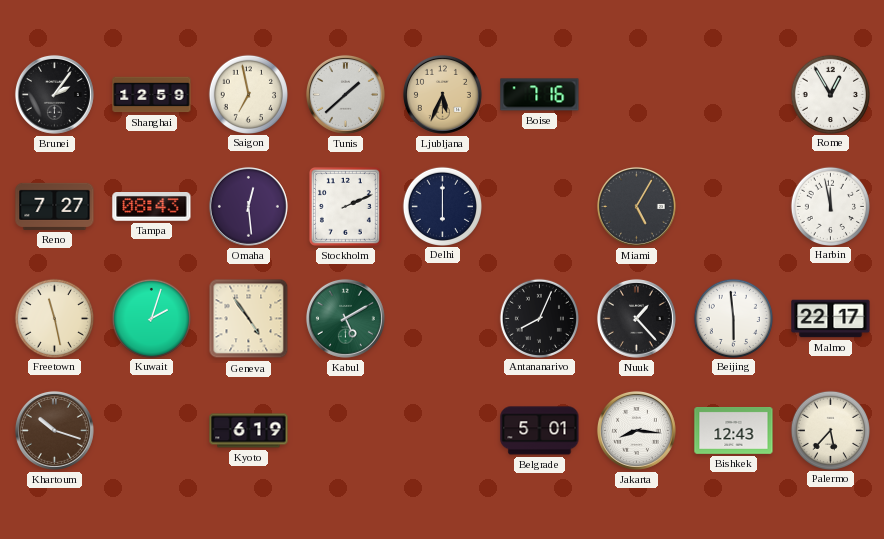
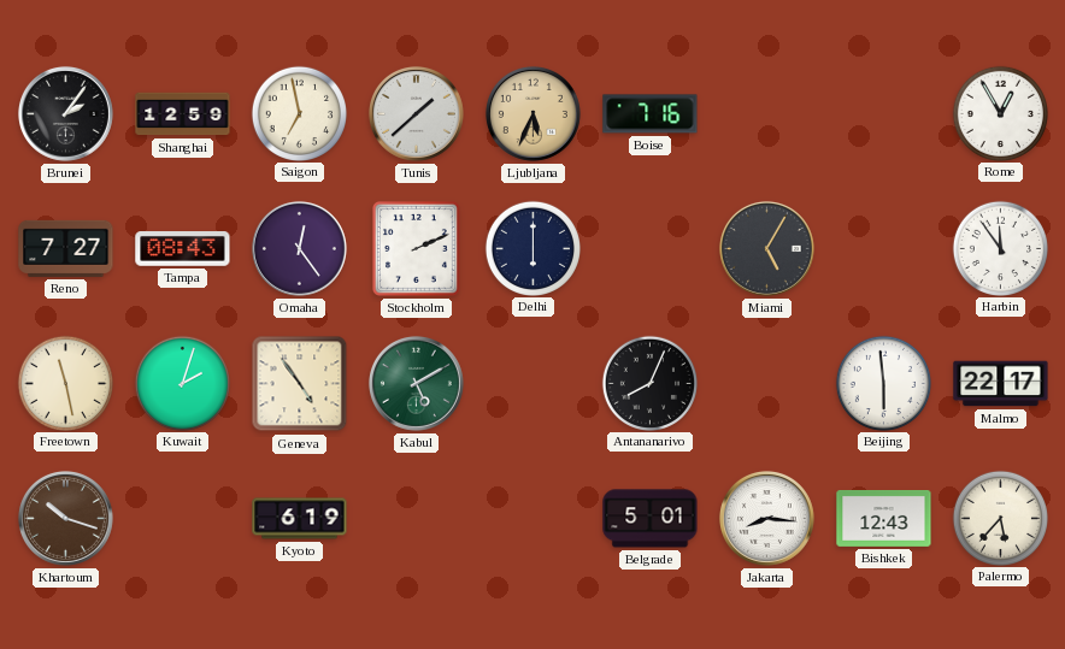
Omaha: 12:29 -> 12:24 (299, 248)
Harbin: 11:58 -> 11:54 (1000, 248)
Nuuk: 1:23 -> none (636, 318)
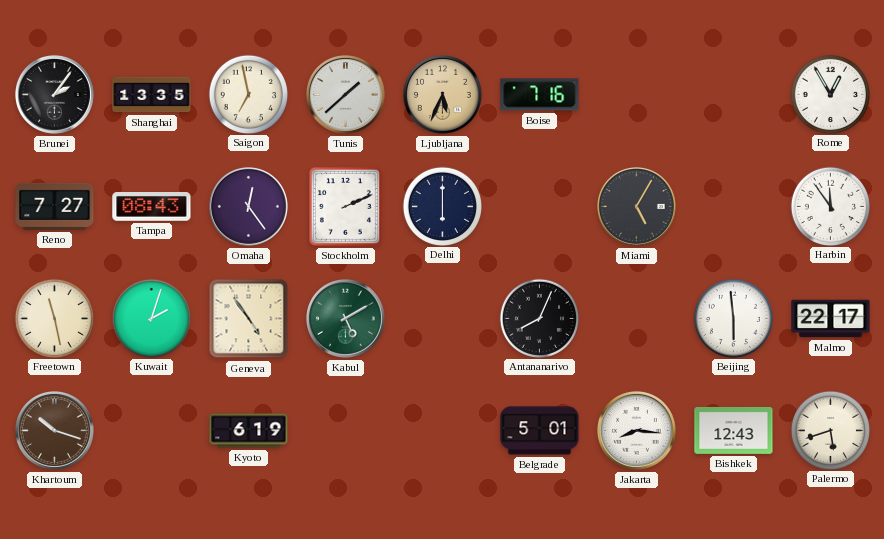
Shanghai: 12:59 -> 13:35 (152, 95)
Palermo: 5:37 -> 5:42 (830, 430)
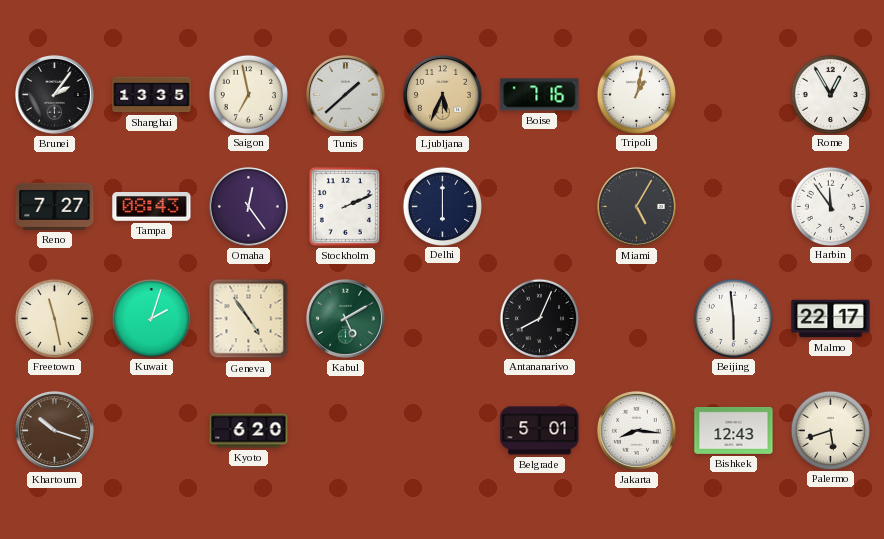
Tripoli: none -> 1:02 (636, 94)
Kyoto: 6:19 -> 6:20 (249, 431)
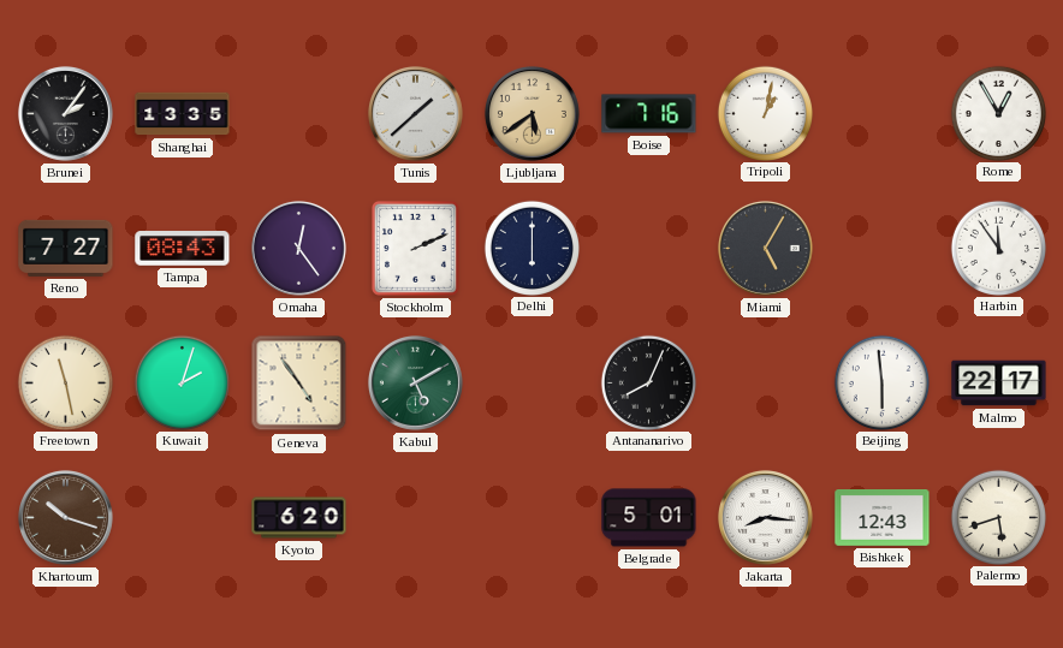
Saigon: 6:58 -> none (248, 94)
Ljubljana: 5:34 -> 5:39 (531, 113)
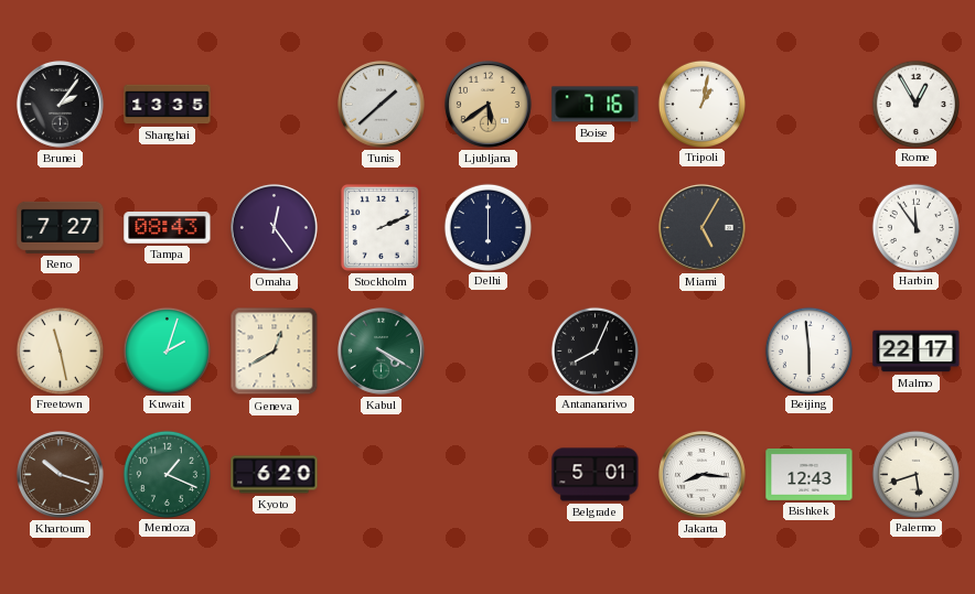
Geneva: 4:54 -> 12:40 (275, 352)
Kabul: 5:10 -> 4:20 (381, 350)
Mendoza: none -> 1:19 (167, 474)
